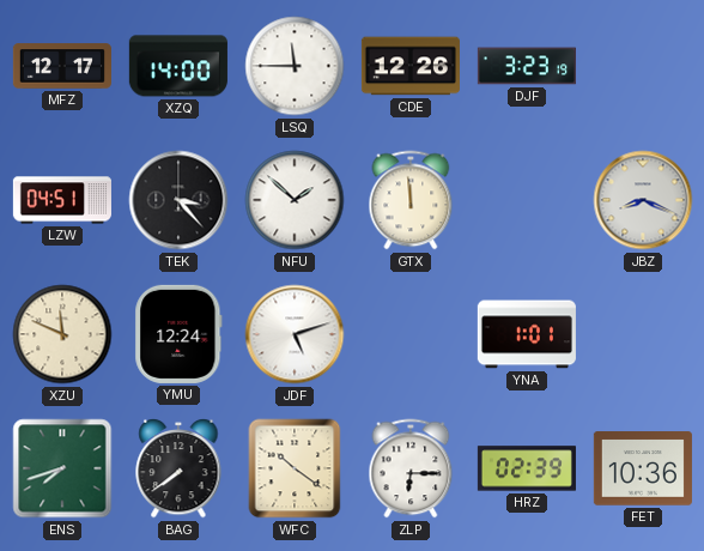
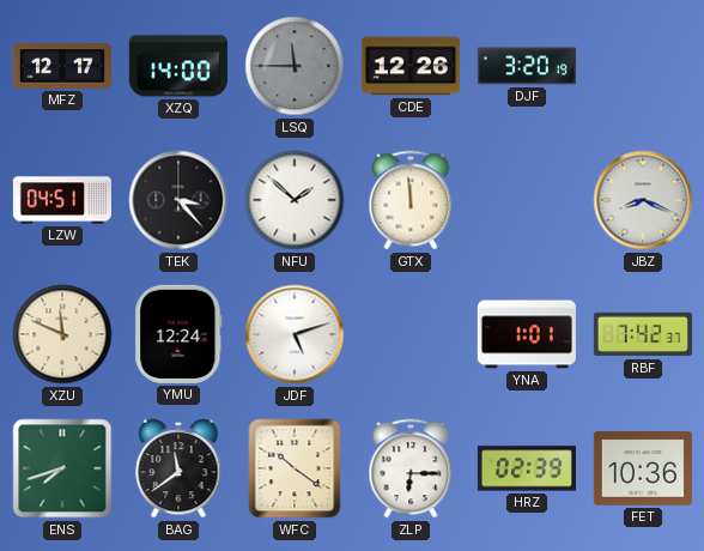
LSQ dial: white -> grey (295, 66)
DJF: 3:23 -> 3:20 (527, 66)
RBF: none -> 7:42 (643, 334)
BAG: 7:39 -> 11:39 (178, 468)
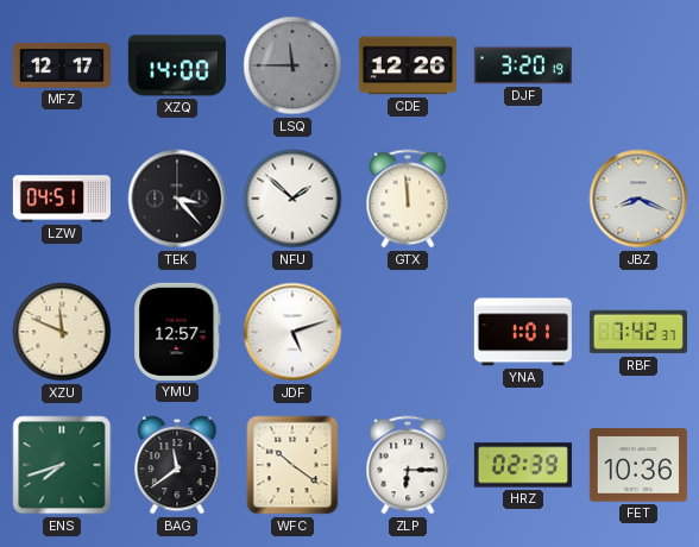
YMU: 12:24 -> 12:57 (177, 332)
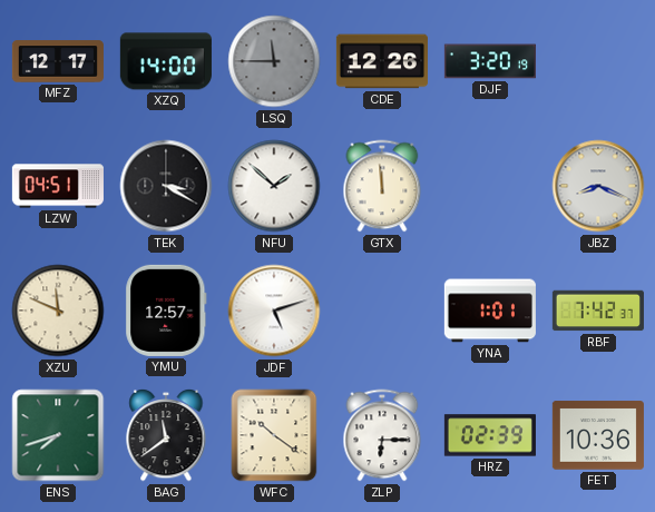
TEK: 3:23 -> 3:20 (166, 186)
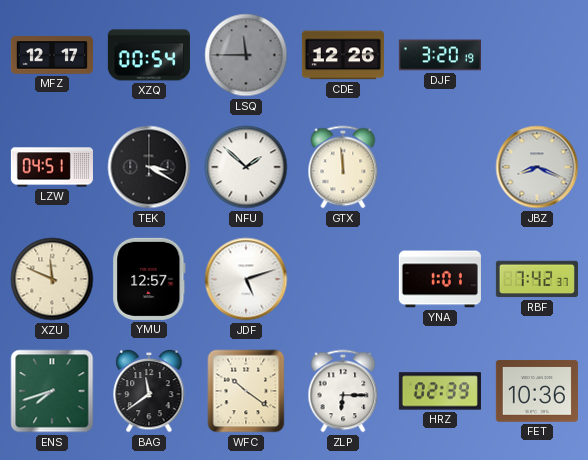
XZQ: 14:00 -> 00:54 (149, 55)
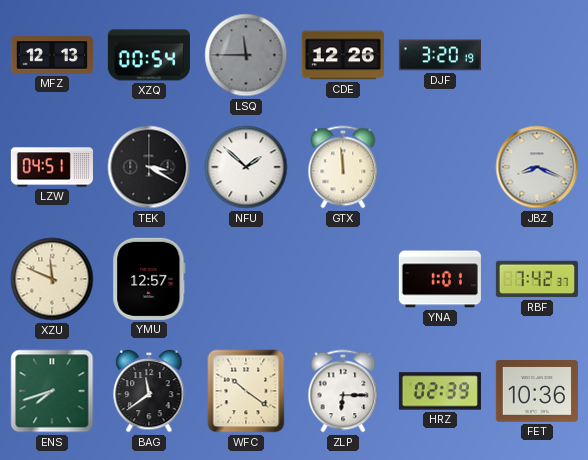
MFZ: 12:17 -> 12:13 (52, 55)
JDF: 5:12 -> none (246, 279)
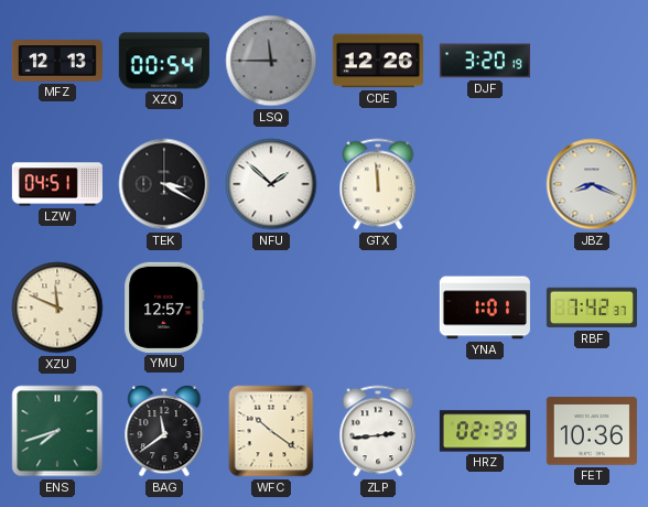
ZLP: 6:15 -> 2:44 (378, 431)
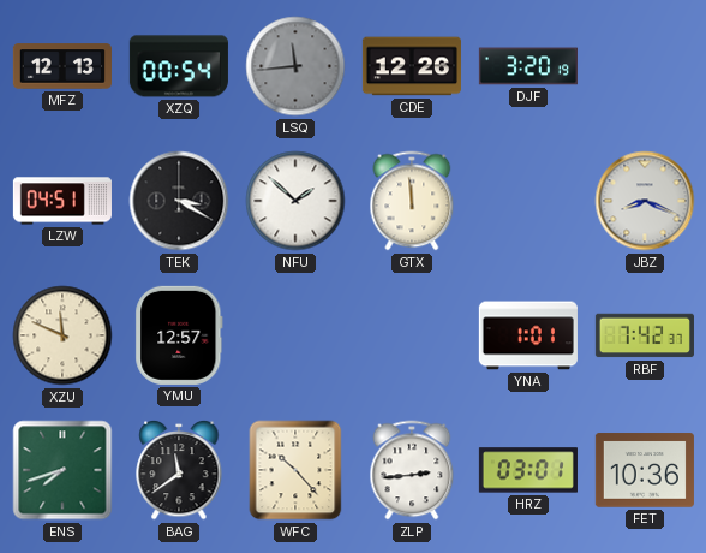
LSQ: 11:45 -> 11:44 (295, 66)
WFC: 10:21 -> 10:23 (295, 470)
HRZ: 02:39 -> 03:01 (528, 470)
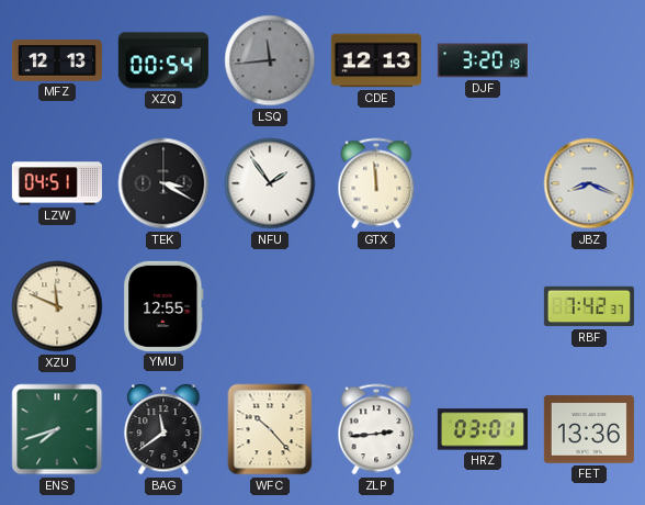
CDE: 12:26 -> 12:13 (376, 60)
NFU: 1:52 -> 1:54 (270, 183)
YMU: 12:57 -> 12:55 (163, 306)
YNA: 1:01 -> none (528, 335)
FET: 10:36 -> 13:36 (589, 429)
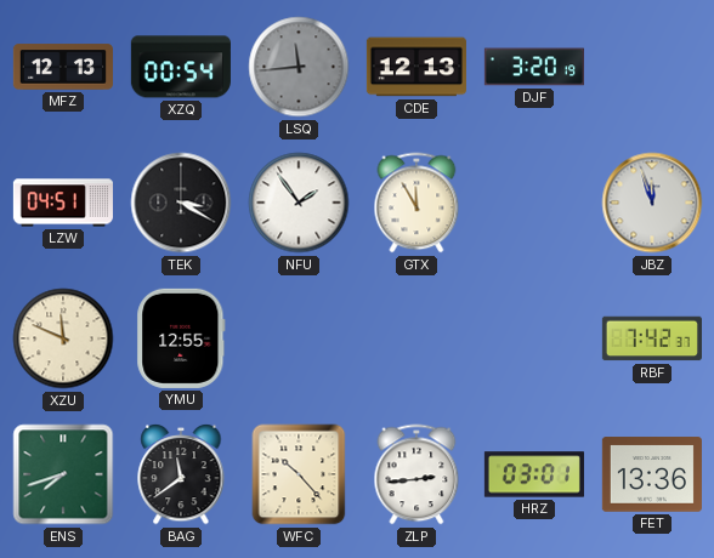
GTX: 11:59 -> 11:55 (416, 203)
JBZ: 8:19 -> 11:57 (652, 203)
